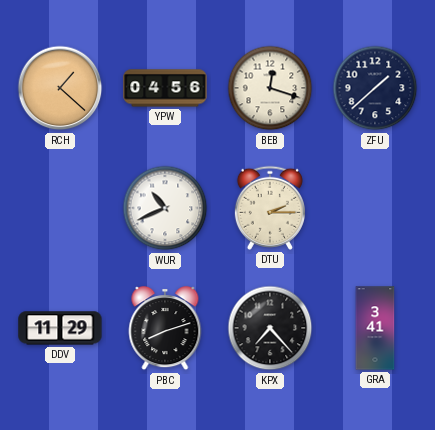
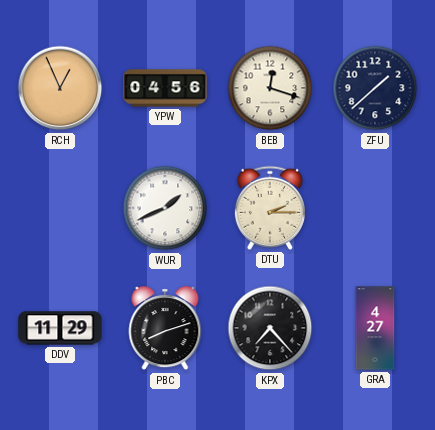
RCH: 1:22 -> 12:56 (60, 88)
WUR: 10:41 -> 1:41 (165, 208)
GRA: 3:41 -> 4:27 (375, 328)
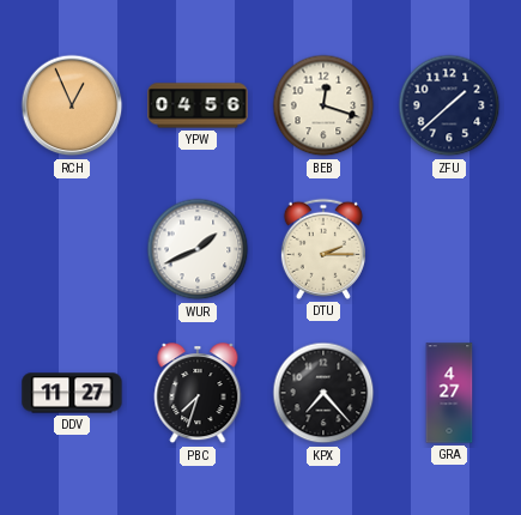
DDV: 11:29 -> 11:27 (72, 393)
PBC: 8:12 -> 7:33 (198, 394)
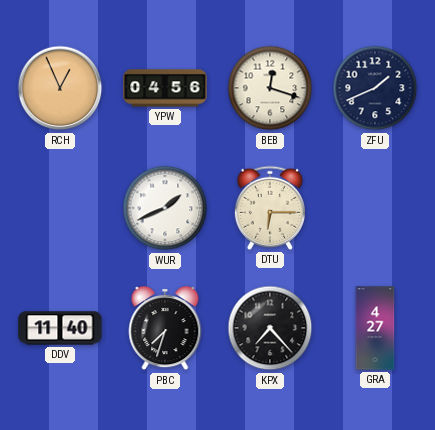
ZFU: 1:38 -> 1:41 (375, 88)
DTU: 2:15 -> 6:15 (270, 208)
DDV: 11:27 -> 11:40 (60, 328)
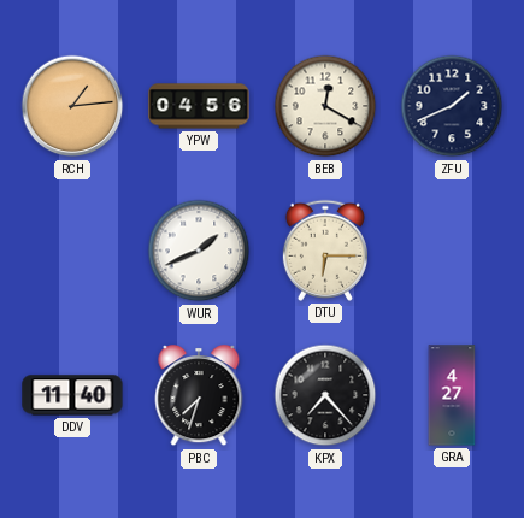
RCH: 12:56 -> 1:14 (72, 106)
BEB: 12:18 -> 12:20 (325, 106)
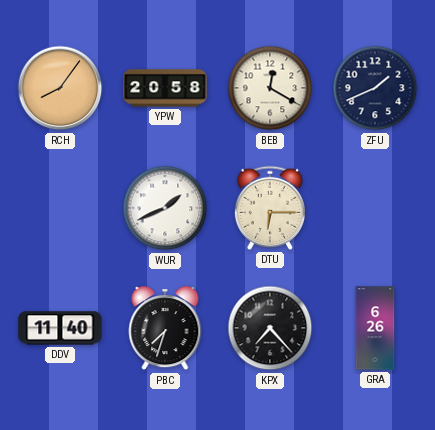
RCH: 1:14 -> 8:06 (60, 88)
YPW: 04:56 -> 20:58 (165, 88)
GRA: 4:27 -> 6:26 (375, 328)
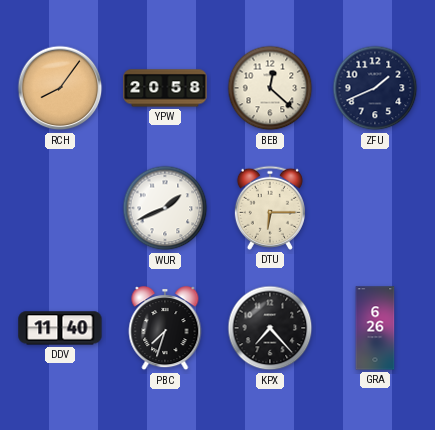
BEB: 12:20 -> 12:22 (270, 88)
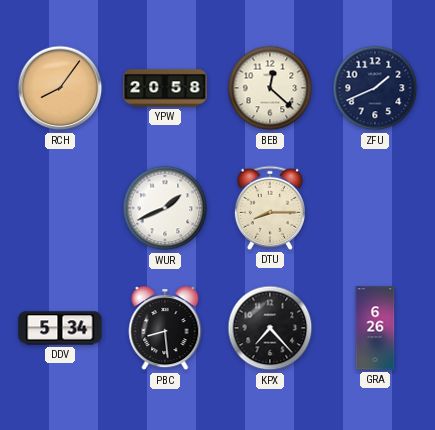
DTU: 6:15 -> 8:15 (270, 208)
DDV: 11:40 -> 5:34 (60, 328)
PBC: 7:33 -> 8:29 (165, 329)
